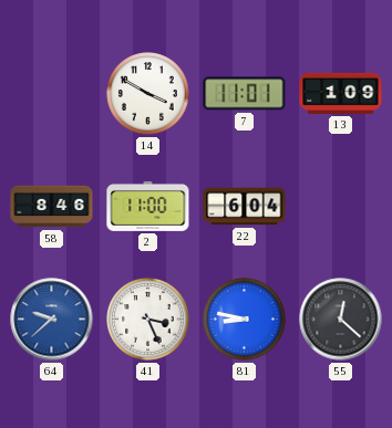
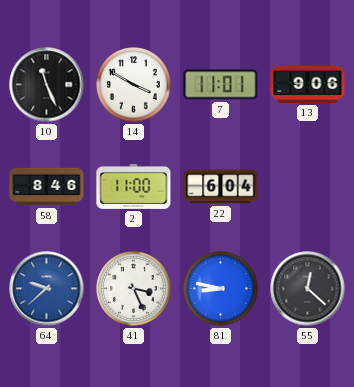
10: none -> 11:26 (47, 85)
13: 1:09 -> 9:06 (308, 84)
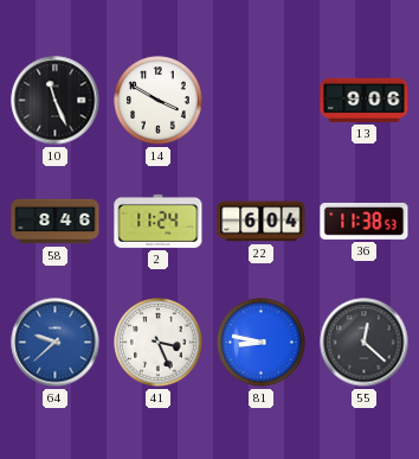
7: 11:01 -> none (221, 85)
2: 11:00 -> 11:24 (159, 221)
36: none -> 11:38 (365, 221)
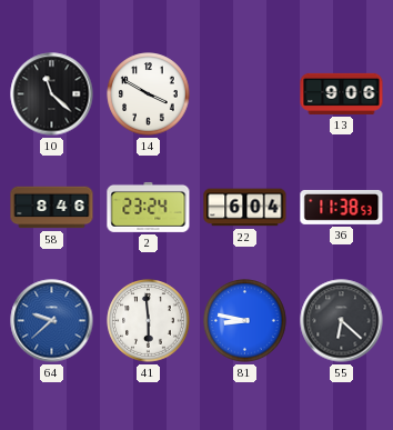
10: 11:26 -> 11:22 (52, 94)
2: 11:24 -> 23:24 (149, 207)
41: 3:26 -> 5:59 (149, 321)
55: 12:22 -> 6:22 (342, 321)
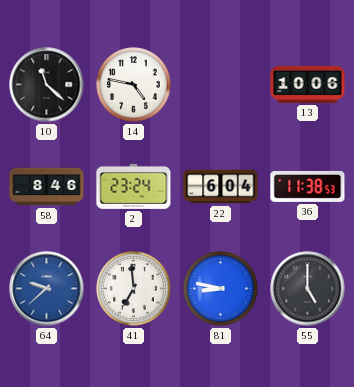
14: 3:50 -> 4:47 (134, 85)
13: 9:06 -> 10:06 (308, 84)
41: 5:59 -> 6:59 (134, 289)
55: 6:22 -> 5:00 (308, 289)
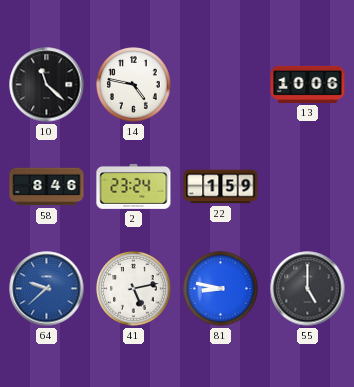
22: 6:04 -> 1:59 (221, 187)
36: 11:38 -> none (308, 186)
41: 6:59 -> 5:13 (134, 289)
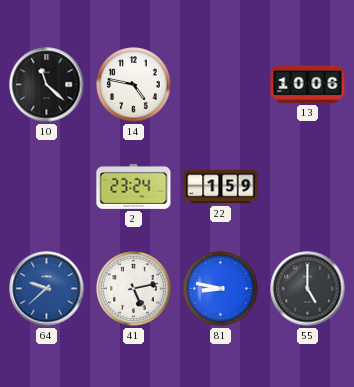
58: 8:46 -> none (47, 187)
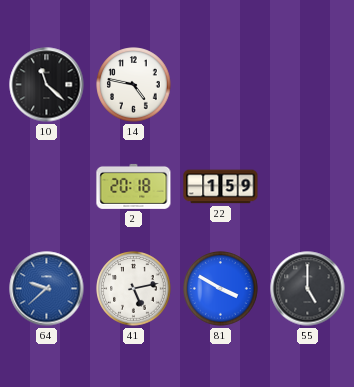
13: 10:06 -> none (308, 84)
2: 23:24 -> 20:18 (134, 186)
81: 8:47 -> 3:50 (221, 289)
